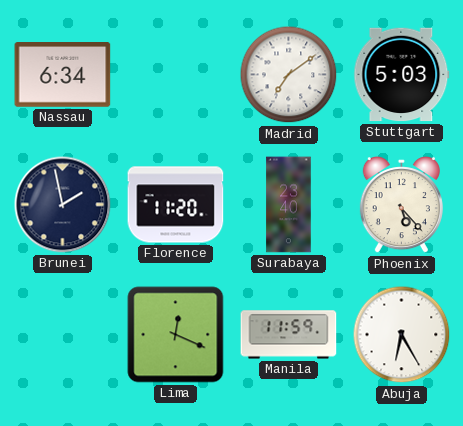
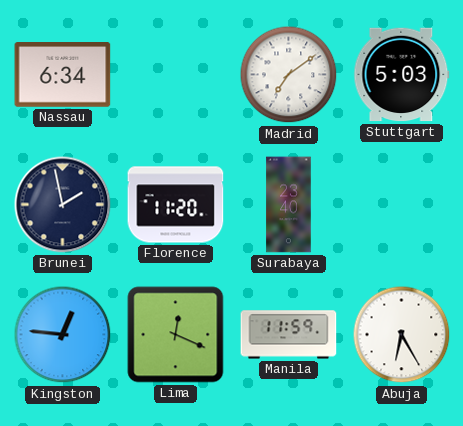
Phoenix: 5:23 -> none (401, 206)
Kingston: none -> 12:46 (63, 335)
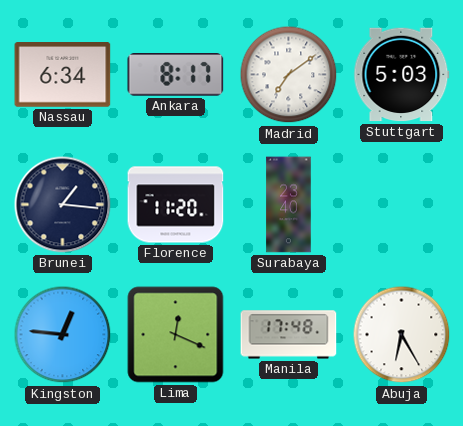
Ankara: none -> 8:17 (176, 75)
Brunei: 1:58 -> 1:16 (63, 205)
Manila: 11:59 -> 17:48 (289, 335)
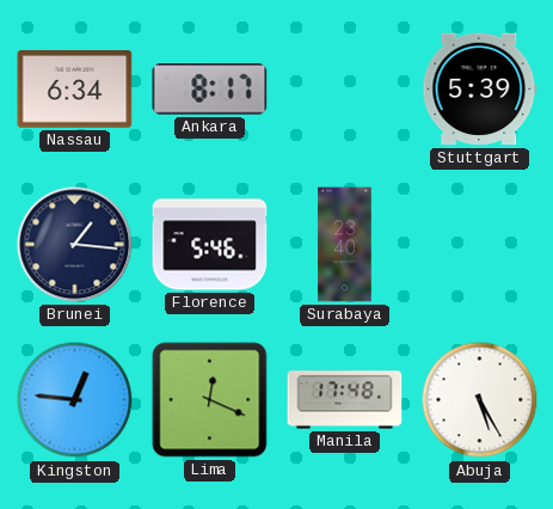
Madrid: 7:09 -> none (289, 75)
Stuttgart: 5:03 -> 5:39 (480, 90)
Florence: 11:20 -> 5:46 (210, 245)
Abuja: 6:25 -> 5:25 (480, 400)
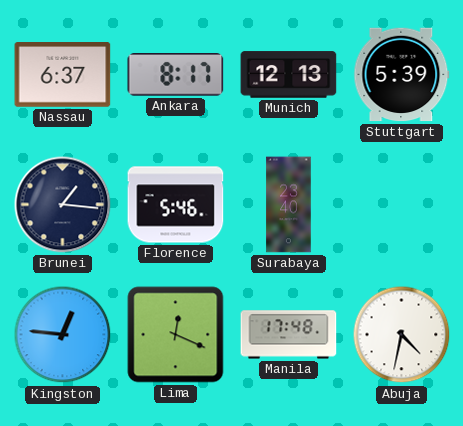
Nassau: 6:34 -> 6:37 (63, 75)
Munich: none -> 12:13 (289, 75)
Abuja: 5:25 -> 4:32 (402, 335)
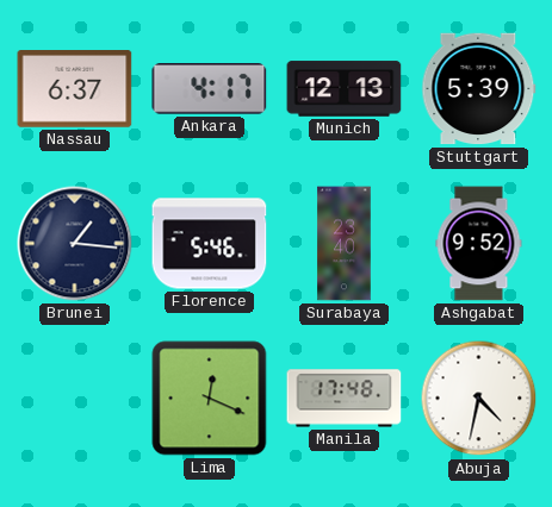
Ankara: 8:17 -> 4:17 (210, 89)
Ashgabat: none -> 9:52 (479, 244)
Kingston: 12:46 -> none (63, 335)
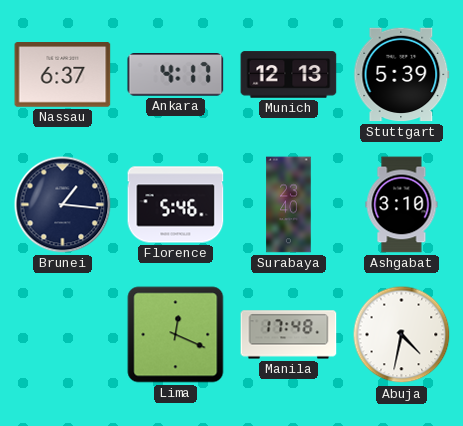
Ashgabat: 9:52 -> 3:10 (402, 205)
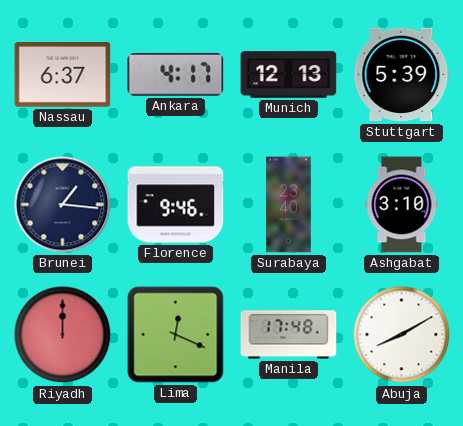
Florence: 5:46 -> 9:46 (176, 205)
Riyadh: none -> 12:00 (63, 335)
Abuja: 4:32 -> 8:10 (402, 335)
